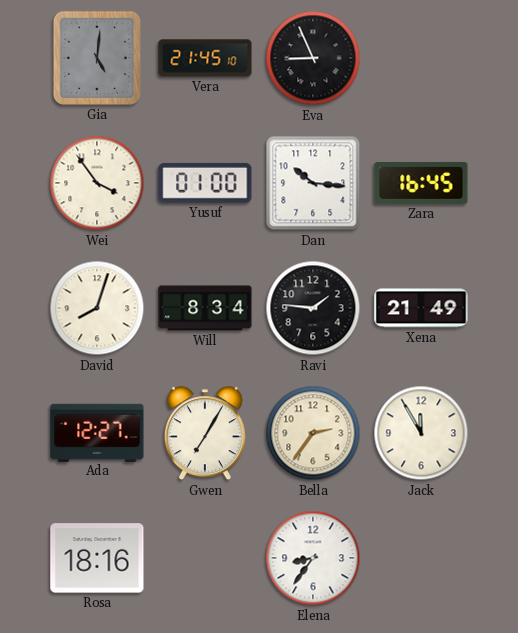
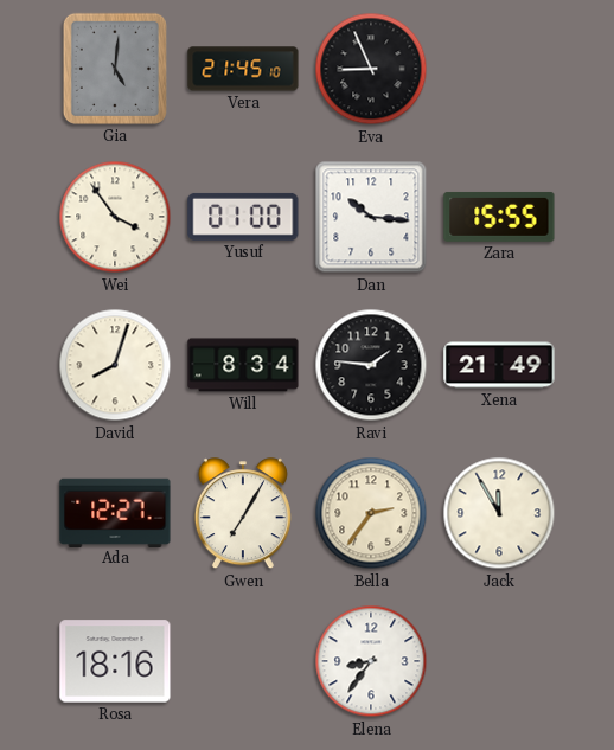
Zara: 16:45 -> 15:55 (499, 217)
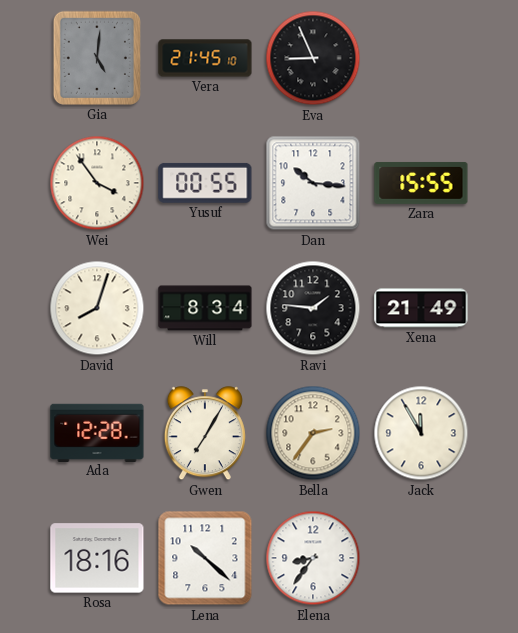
Yusuf: 01:00 -> 00:55 (205, 183)
Ada: 12:27 -> 12:28 (97, 432)
Lena: none -> 10:22 (205, 558)
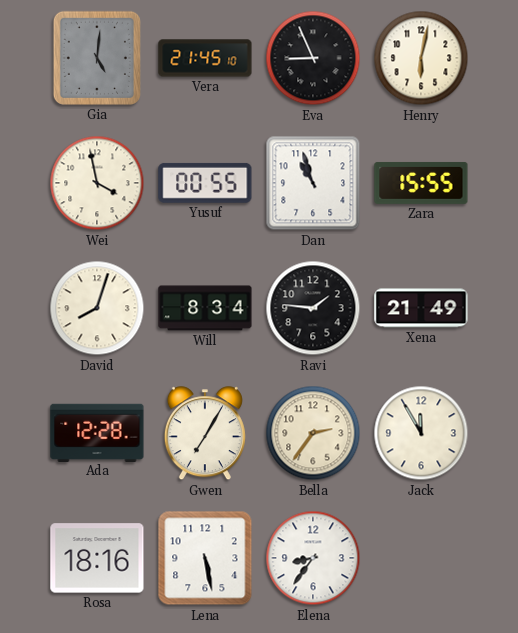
Henry: none -> 6:02 (421, 58)
Wei: 3:54 -> 3:58 (97, 183)
Dan: 10:16 -> 10:57 (313, 183)
Lena: 10:22 -> 5:28 (205, 558)
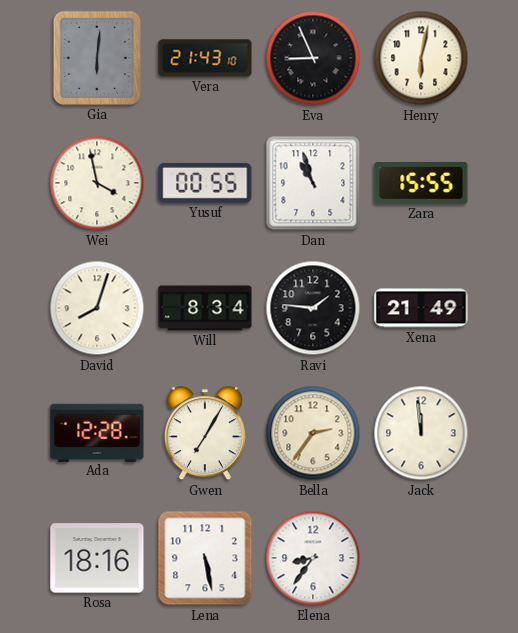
Gia: 5:01 -> 6:01 (97, 58)
Vera: 21:45 -> 21:43 (205, 58)
Jack: 11:55 -> 11:59 (421, 433)
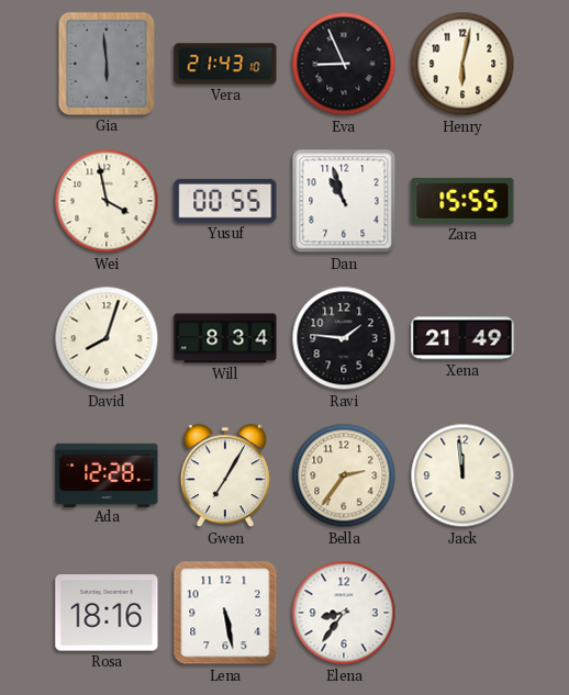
Gia: 6:01 -> 5:59 (107, 64)
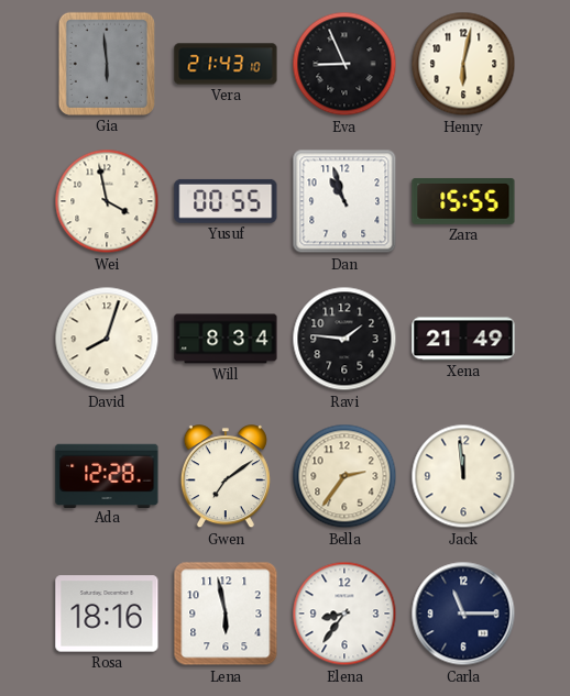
Gwen: 7:05 -> 7:09 (226, 477)
Lena: 5:28 -> 5:58 (226, 614)
Carla: none -> 11:15 (463, 614)
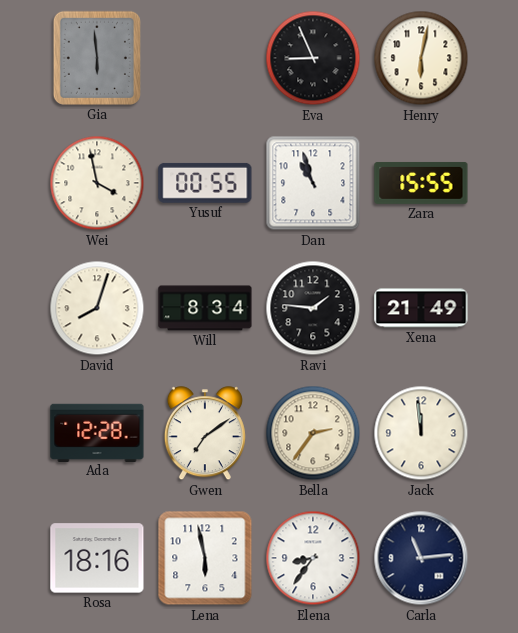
Vera: 21:43 -> none (226, 64)
Carla: 11:15 -> 11:14 (421, 558)
